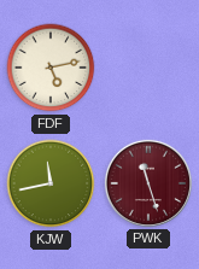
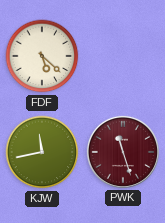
FDF: 5:13 -> 5:22 (42, 56)
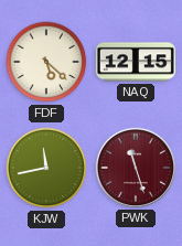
NAQ: none -> 12:15 (136, 62)
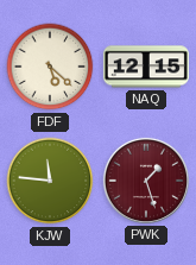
KJW: 11:43 -> 11:46 (50, 181)
PWK: 11:27 -> 1:27 (146, 181)
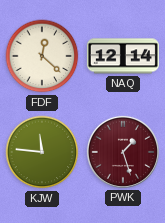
FDF: 5:22 -> 12:22 (42, 56)
NAQ: 12:15 -> 12:14 (123, 56)
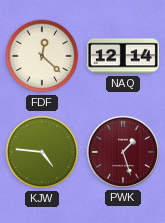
KJW: 11:46 -> 4:46 (42, 152)
